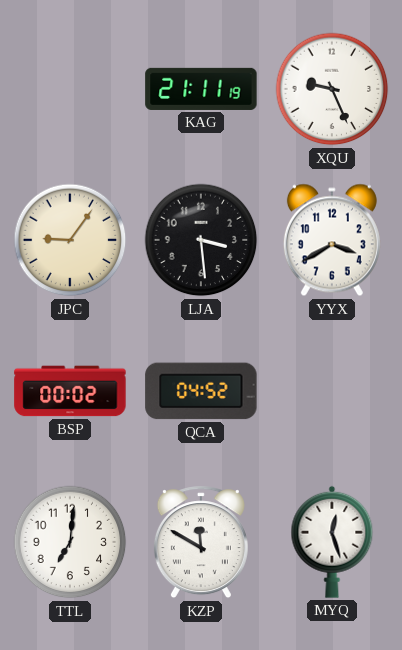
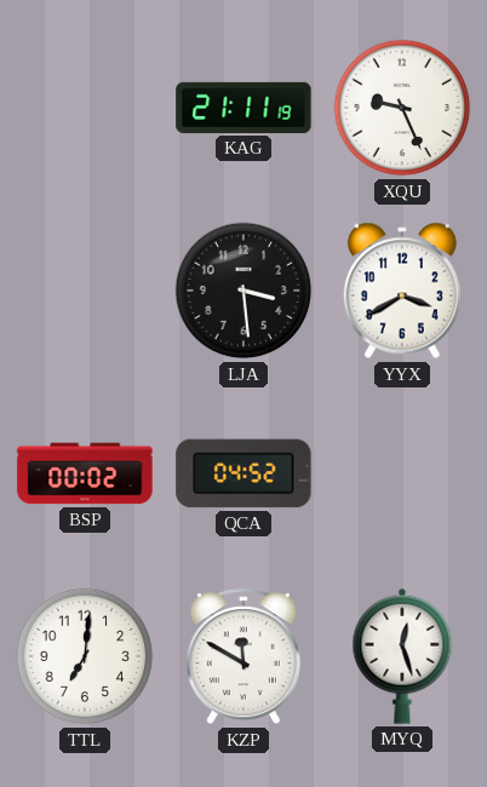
JPC: 9:06 -> none (70, 240)
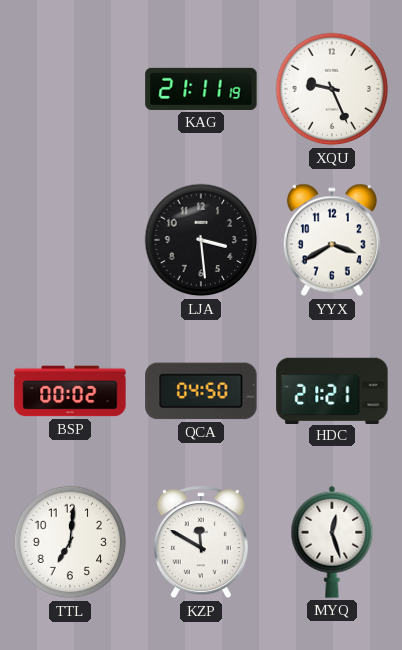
QCA: 04:52 -> 04:50 (201, 391)
HDC: none -> 21:21 (332, 390)
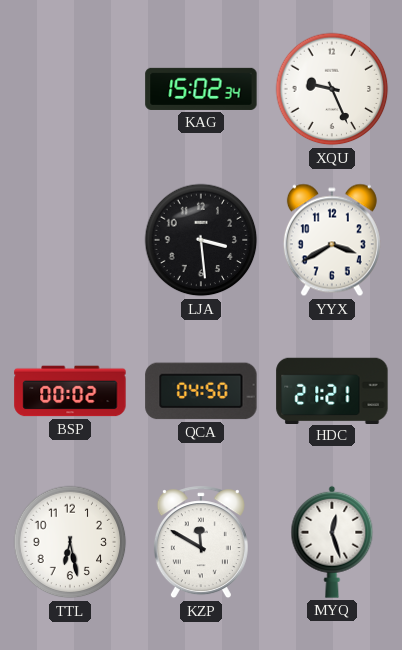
KAG: 21:11 -> 15:02 (201, 89)
TTL: 7:01 -> 6:28 (70, 542)
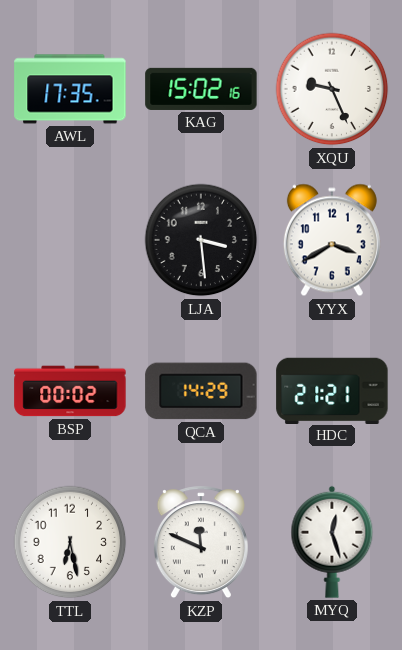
AWL: none -> 17:35 (70, 89)
KAG: 15:02:34 -> 15:02:16 (201, 89)
QCA: 04:50 -> 14:29 (201, 391)
KZP: 11:50 -> 11:49 (201, 543)
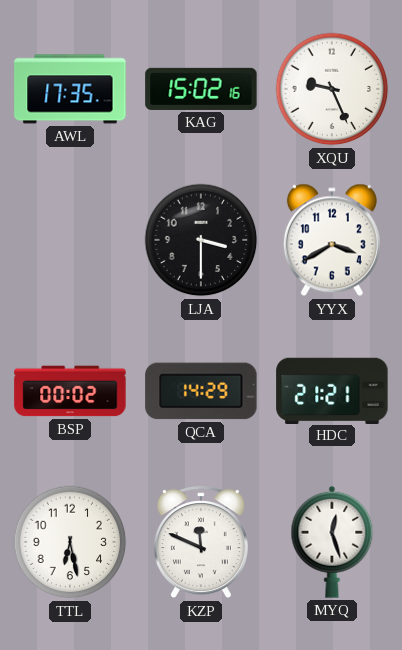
LJA: 3:29 -> 3:30 (201, 240)
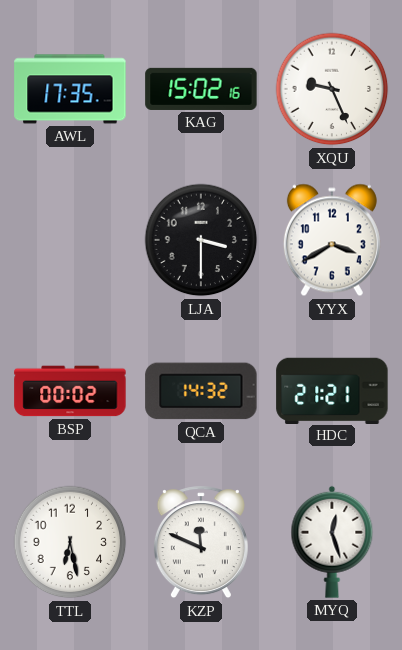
QCA: 14:29 -> 14:32 (201, 391)
